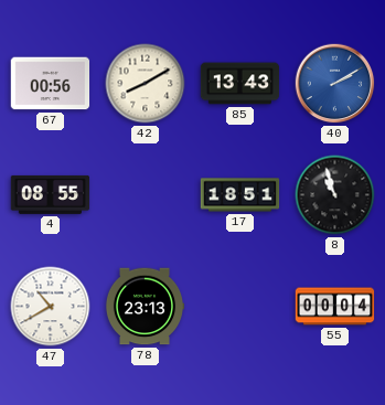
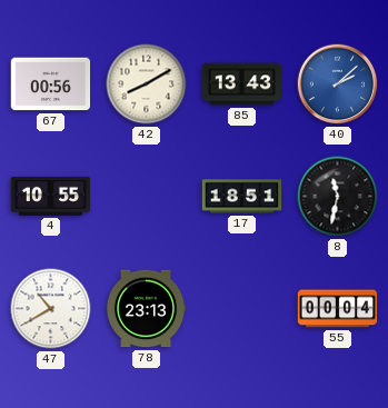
40: 2:10 -> 2:08 (338, 84)
4: 08:55 -> 10:55 (51, 196)
8: 10:57 -> 11:32 (338, 197)
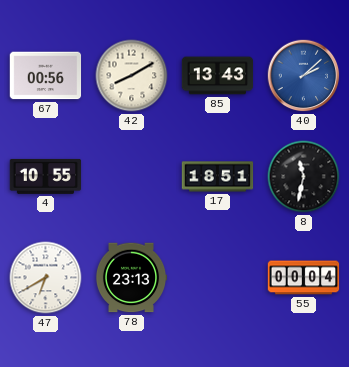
47: 10:40 -> 6:40 (46, 278)
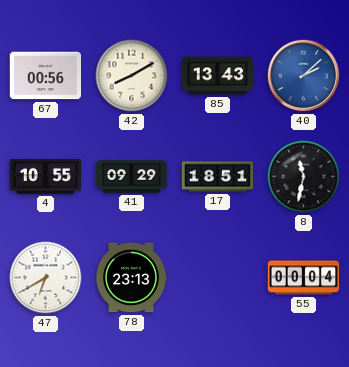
41: none -> 09:29 (132, 177)
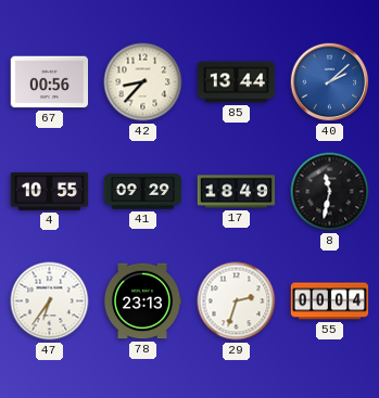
42: 8:10 -> 8:37 (143, 82)
85: 13:43 -> 13:44 (237, 82)
17: 18:51 -> 18:49 (237, 192)
47: 6:40 -> 6:36 (50, 301)
29: none -> 2:33 (237, 301)
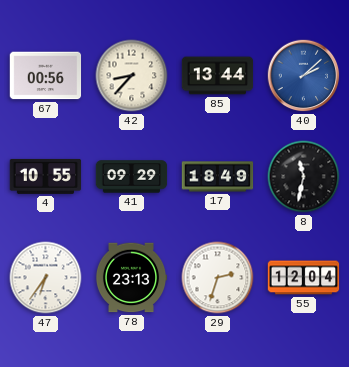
55: 00:04 -> 12:04 (304, 278)
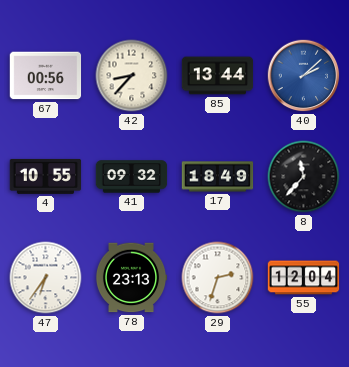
41: 09:29 -> 09:32 (132, 177)
8: 11:32 -> 11:37 (304, 177)
